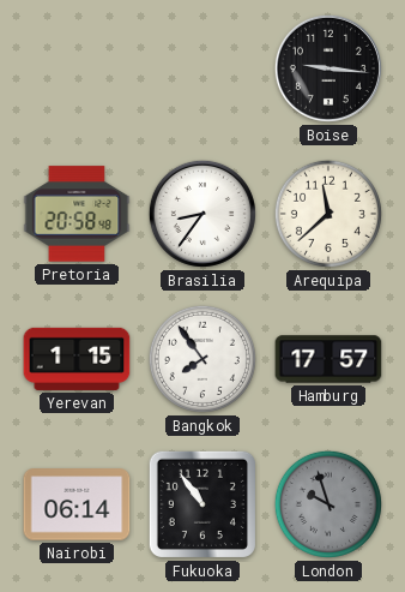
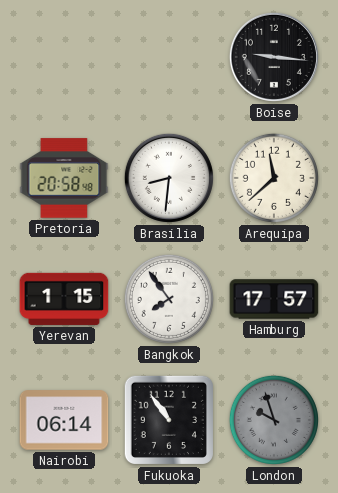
Brasilia: 8:36 -> 8:31 (169, 178)
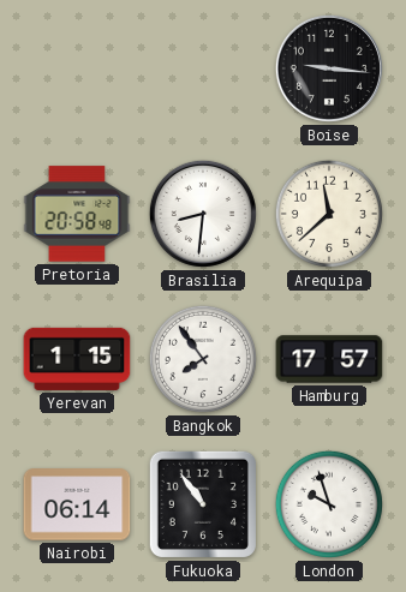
London dial: grey -> white (329, 504)
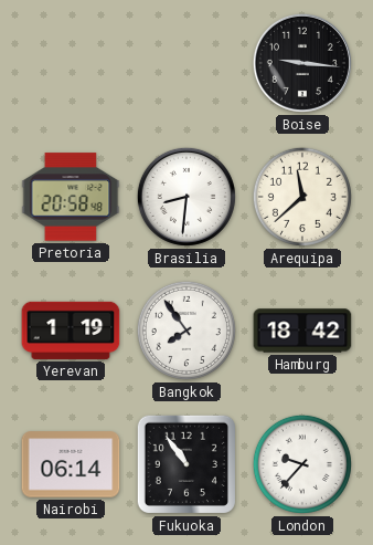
Yerevan: 1:15 -> 1:19 (71, 331)
Hamburg: 17:57 -> 18:42 (302, 331)
London: 9:57 -> 9:37 (302, 464)
